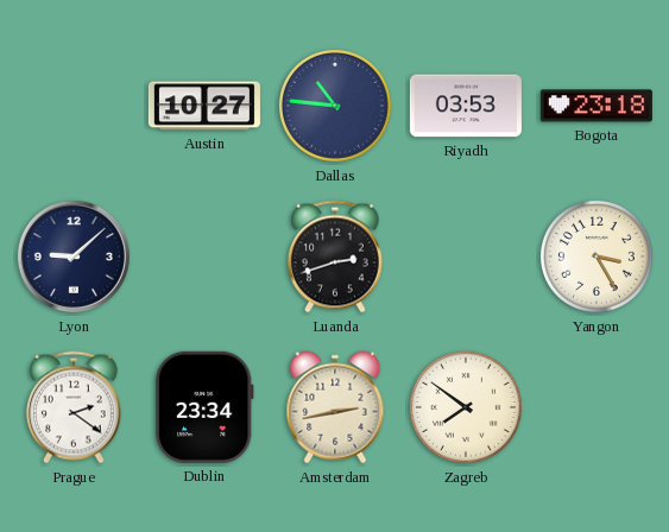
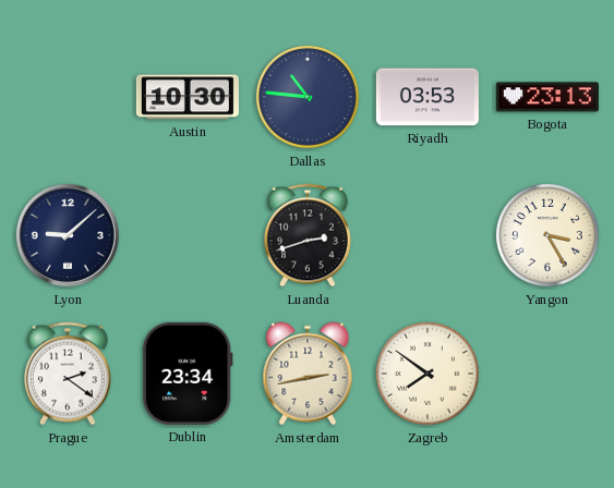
Austin: 10:27 -> 10:30 (188, 97)
Bogota: 23:18 -> 23:13 (547, 97)
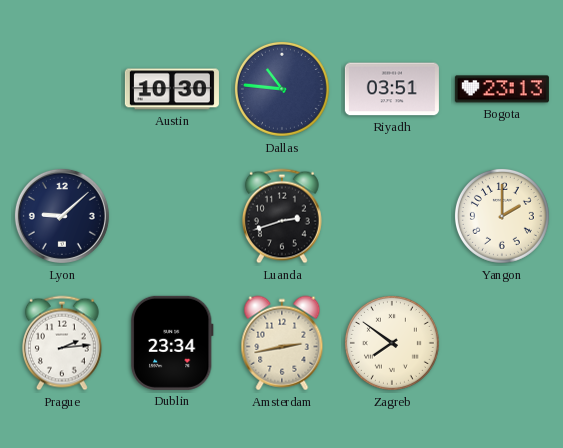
Riyadh: 03:53 -> 03:51 (392, 89)
Yangon: 3:25 -> 2:00 (502, 216)
Prague: 2:21 -> 2:14 (62, 343)
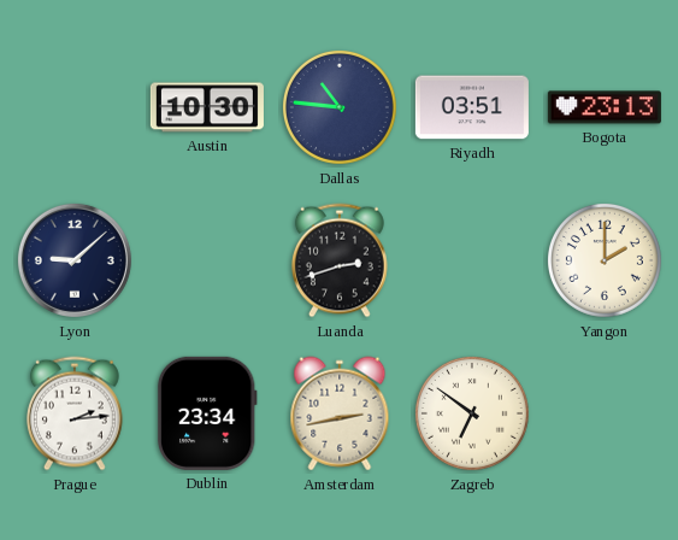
Zagreb: 7:51 -> 6:51 (472, 413)
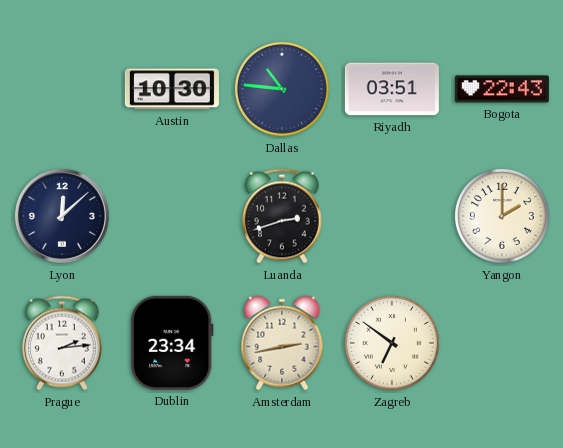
Bogota: 23:13 -> 22:43 (502, 89)
Lyon: 9:08 -> 12:08 (62, 216)
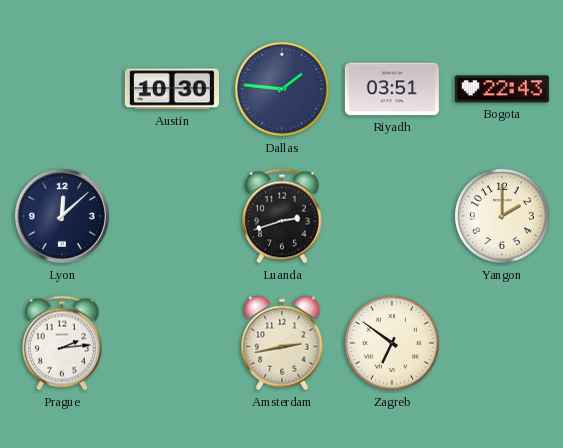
Dallas: 10:46 -> 1:46 (282, 89)
Dublin: 23:34 -> none (172, 343)
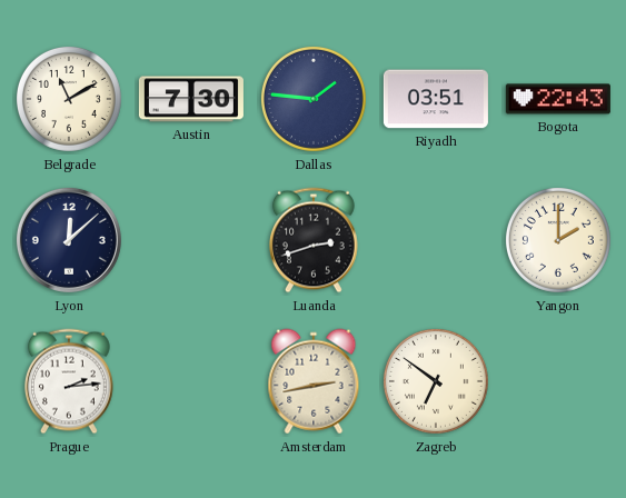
Belgrade: none -> 11:10 (69, 99)
Austin: 10:30 -> 7:30 (191, 99)
